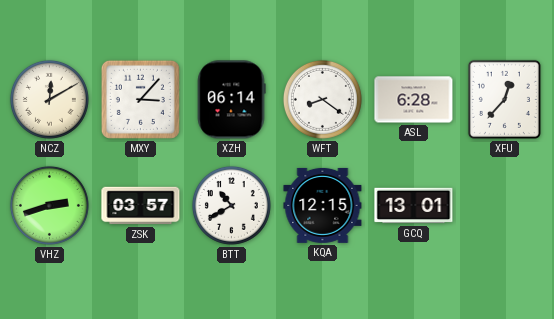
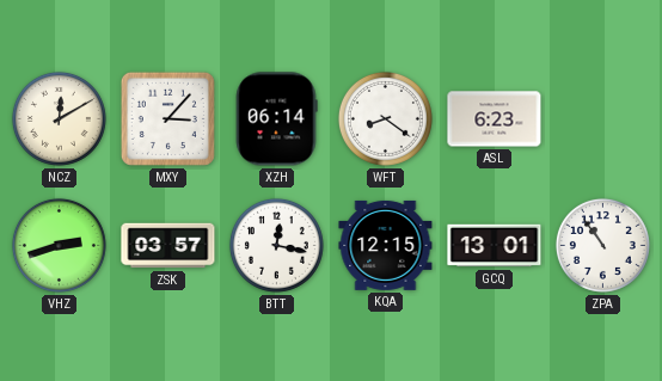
ASL: 6:28 -> 6:23 (495, 119)
XFU: 12:37 -> none (504, 99)
BTT: 10:40 -> 12:17 (276, 245)
ZPA: none -> 10:54 (602, 245)
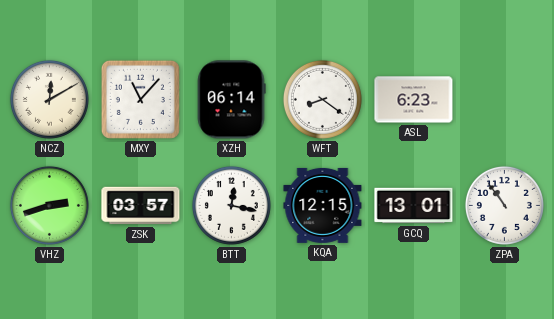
MXY: 3:07 -> 11:07 (140, 99)
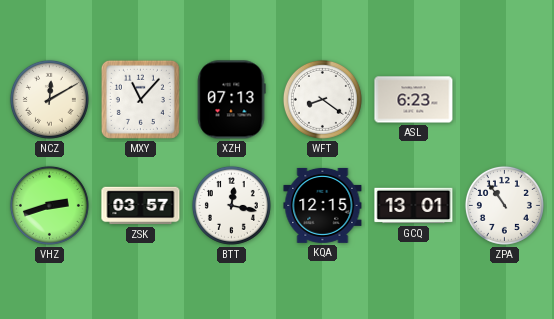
XZH: 06:14 -> 07:13 (231, 100)
